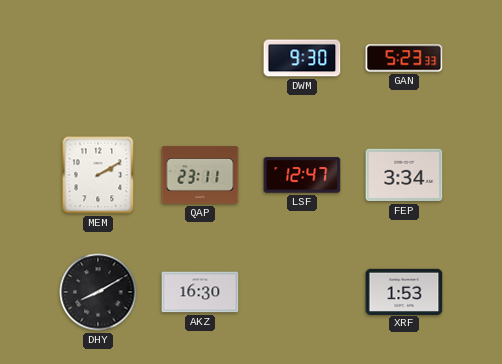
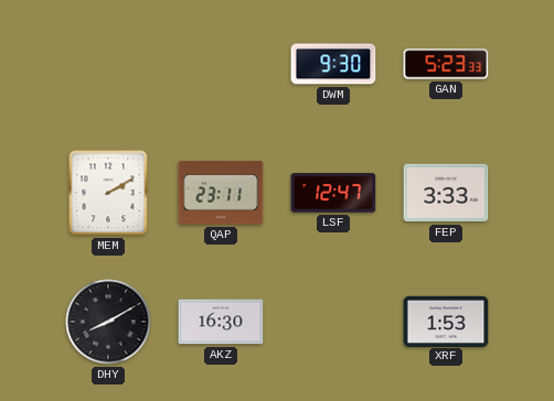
FEP: 3:34 -> 3:33 (446, 193)
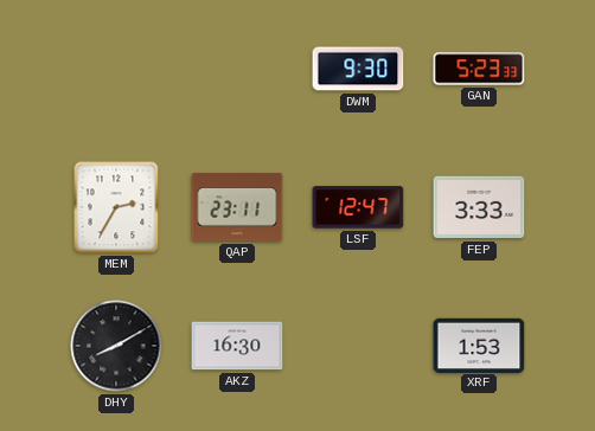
MEM: 2:10 -> 2:35 (116, 207)
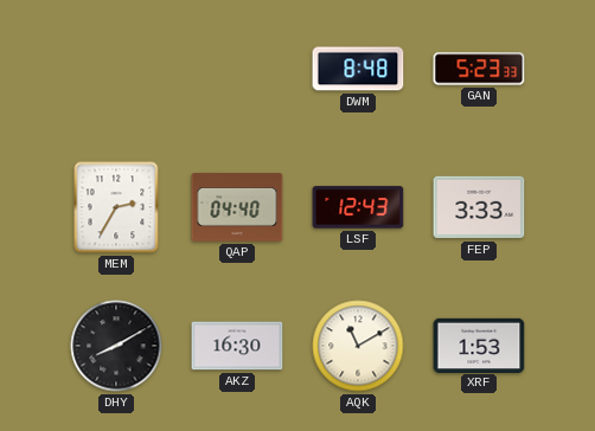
DWM: 9:30 -> 8:48 (358, 69)
QAP: 23:11 -> 04:40 (237, 207)
LSF: 12:47 -> 12:43 (358, 207)
AQK: none -> 11:10 (358, 346)
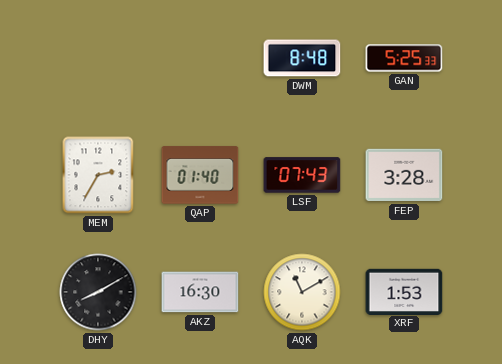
GAN: 5:23 -> 5:25 (404, 58)
QAP: 04:40 -> 01:40 (200, 175)
LSF: 12:43 -> 07:43 (302, 175)
FEP: 3:33 -> 3:28 (404, 175)
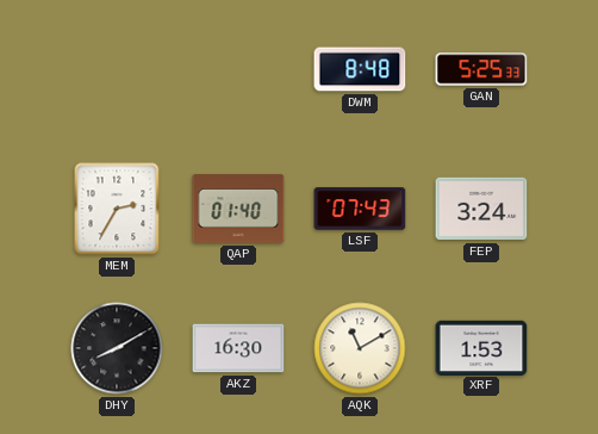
FEP: 3:28 -> 3:24 (481, 209)
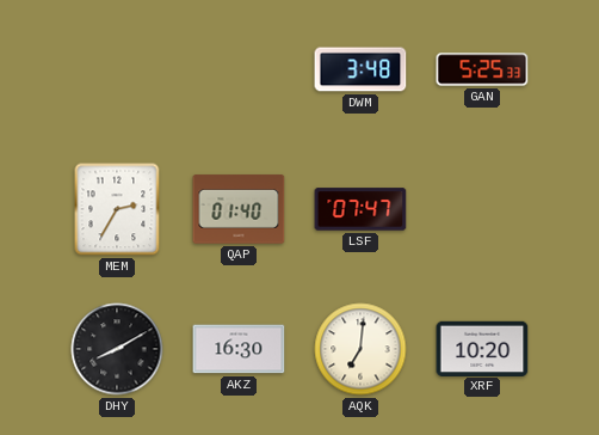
DWM: 8:48 -> 3:48 (360, 69)
LSF: 07:43 -> 07:47 (360, 209)
FEP: 3:24 -> none (481, 209)
AQK: 11:10 -> 7:01 (360, 349)
XRF: 1:53 -> 10:20 (482, 348)
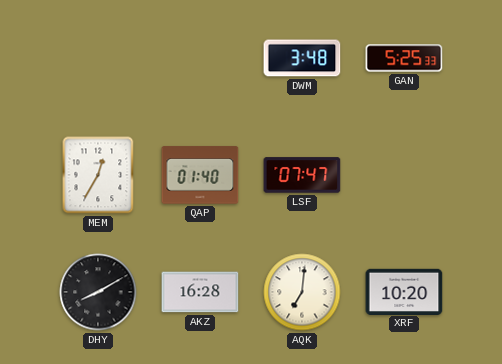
MEM: 2:35 -> 12:35 (98, 175)
AKZ: 16:30 -> 16:28 (200, 292)
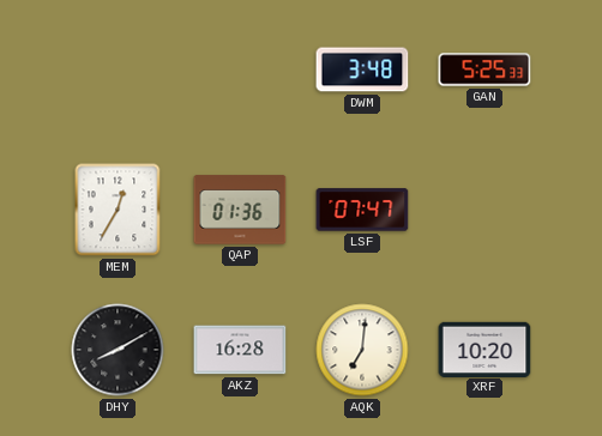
QAP: 01:40 -> 01:36 (240, 210)
